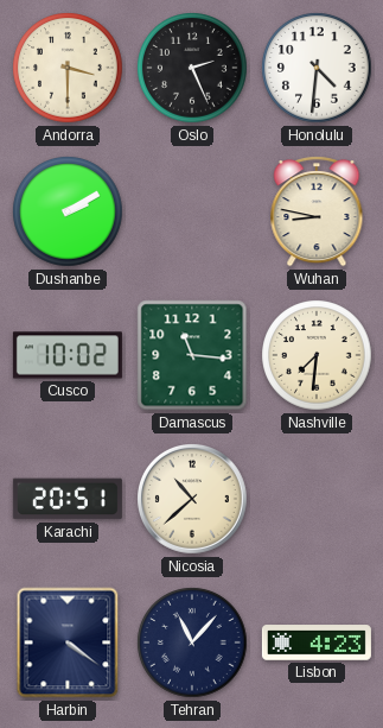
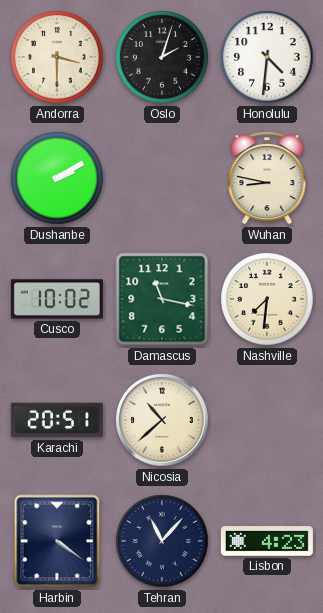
Oslo: 2:26 -> 2:03 (162, 57)
Damascus: 11:16 -> 11:17 (162, 299)
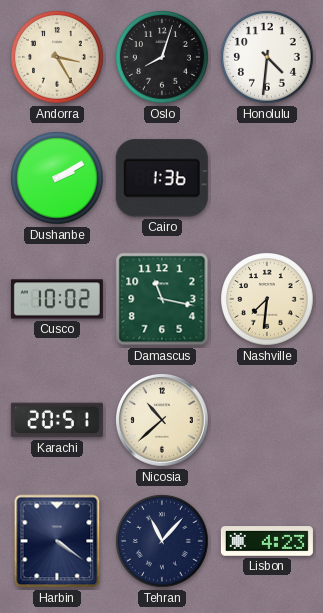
Andorra: 3:30 -> 3:25 (57, 57)
Oslo: 2:03 -> 8:03 (162, 57)
Cairo: none -> 1:36 (162, 178)
Wuhan: 8:47 -> none (267, 178)
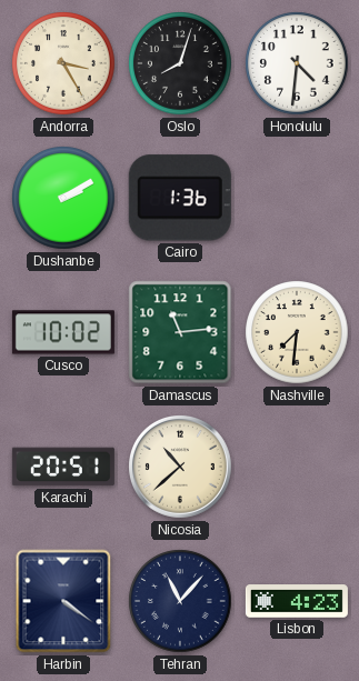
Damascus: 11:17 -> 11:14 (180, 332)
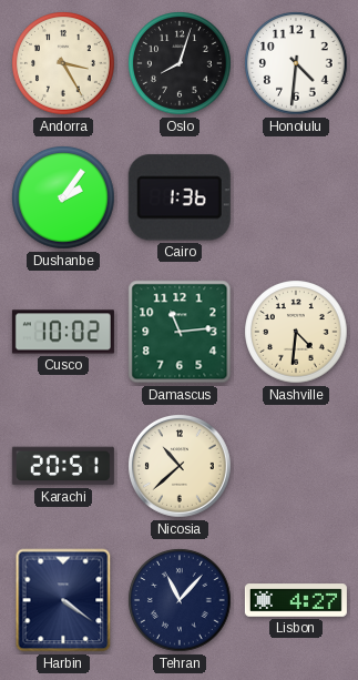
Dushanbe: 2:10 -> 2:06 (63, 197)
Nashville: 7:31 -> 4:31 (296, 332)
Lisbon: 4:23 -> 4:27 (296, 600)
